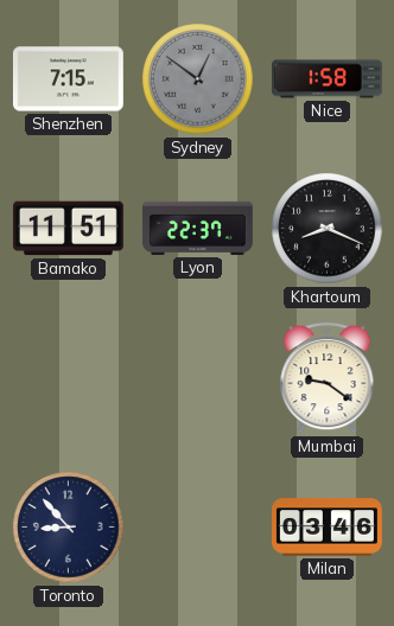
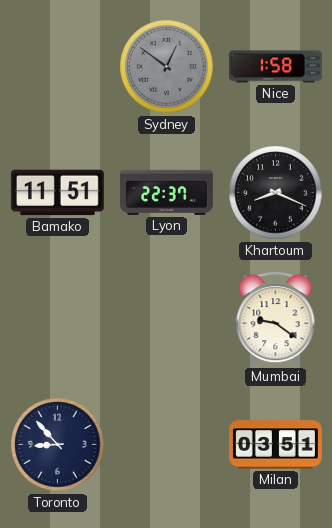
Shenzhen: 7:15 -> none (68, 79)
Milan: 03:46 -> 03:51 (276, 445)
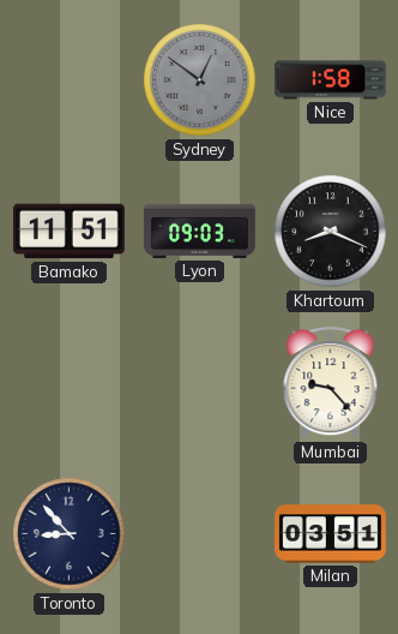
Lyon: 22:37 -> 09:03 (199, 231)
Mumbai: 9:21 -> 9:23 (331, 382)
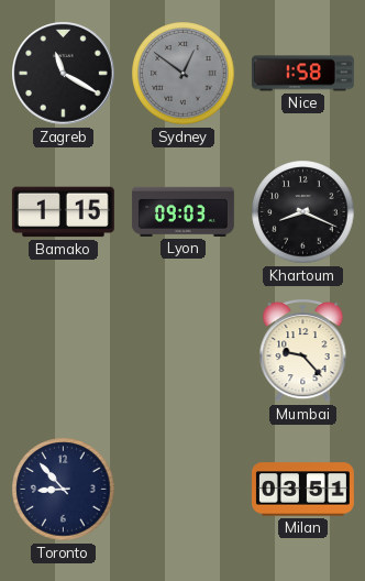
Zagreb: none -> 11:20 (64, 74)
Bamako: 11:51 -> 1:15 (63, 212)
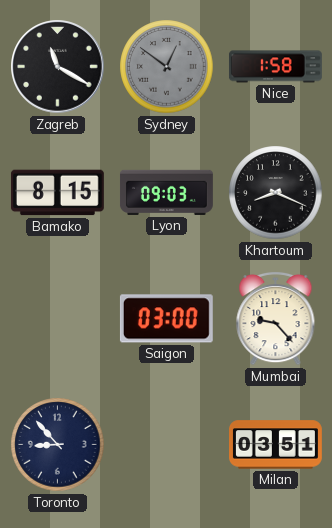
Bamako: 1:15 -> 8:15 (57, 193)
Saigon: none -> 03:00 (166, 319)
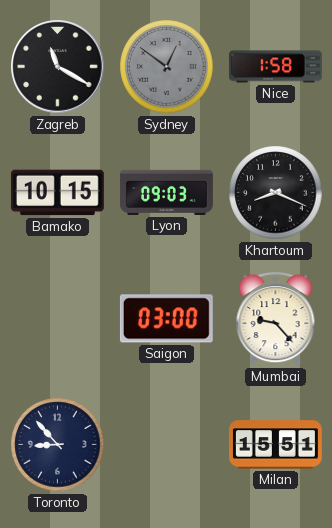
Bamako: 8:15 -> 10:15 (57, 193)
Milan: 03:51 -> 15:51 (276, 445)
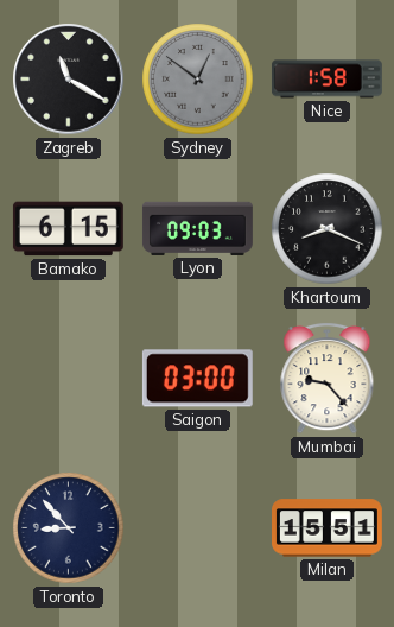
Bamako: 10:15 -> 6:15 (68, 229)
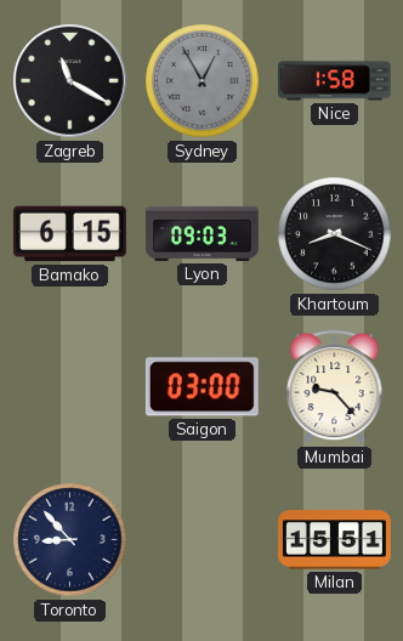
Sydney: 12:51 -> 12:55 (203, 81)
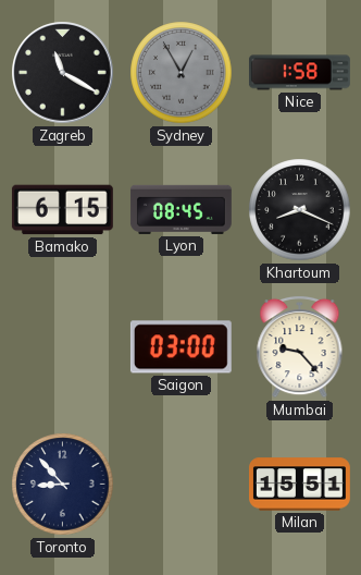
Lyon: 09:03 -> 08:45 (180, 209)
